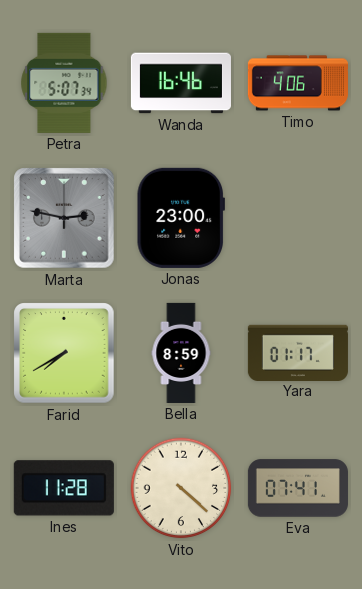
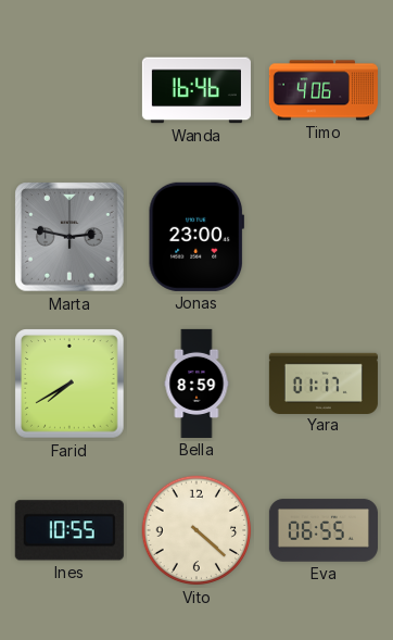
Petra: 5:07 -> none (64, 83)
Ines: 11:28 -> 10:55 (69, 530)
Eva: 07:41 -> 06:55 (324, 530)
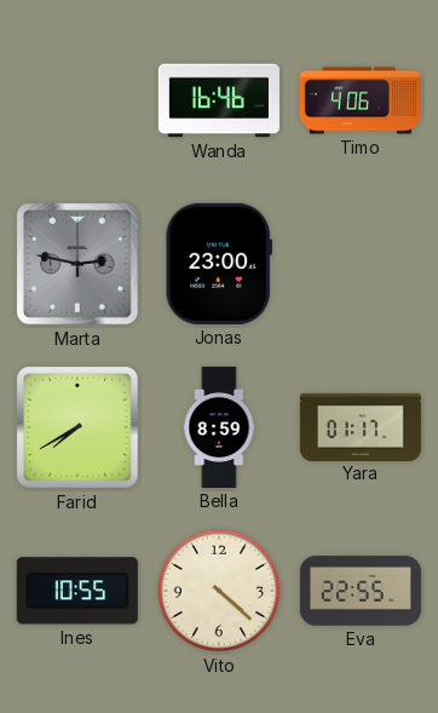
Eva: 06:55 -> 22:55 (361, 591)
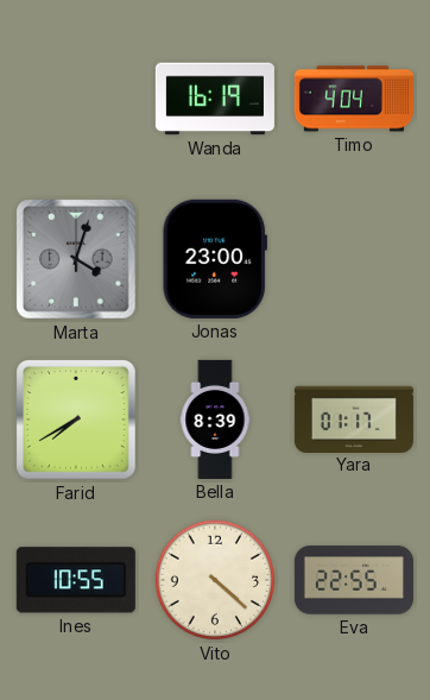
Wanda: 16:46 -> 16:19 (215, 99)
Timo: 4:06 -> 4:04 (354, 99)
Marta: 2:47 -> 4:03 (76, 259)
Bella: 8:59 -> 8:39 (215, 420)
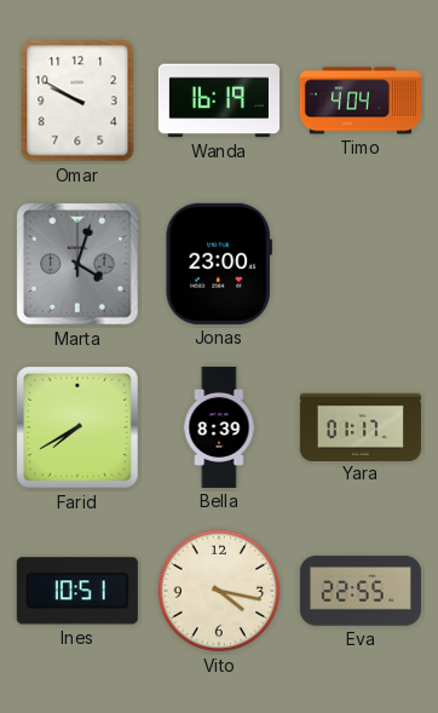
Omar: none -> 9:50 (77, 100)
Ines: 10:55 -> 10:51 (77, 591)
Vito: 4:22 -> 4:17 (219, 591)
